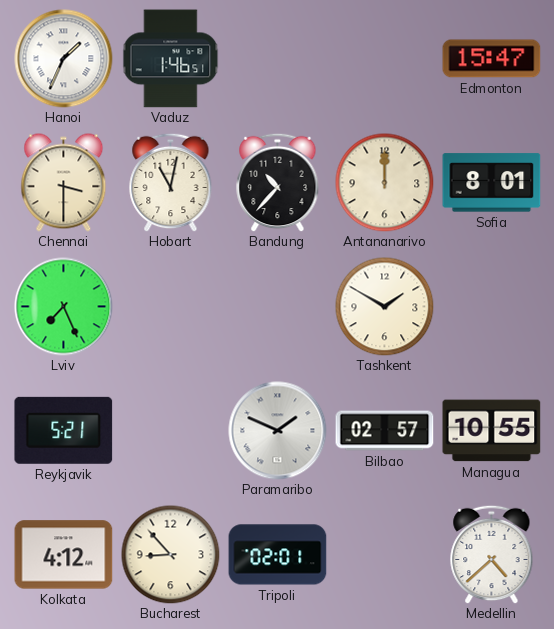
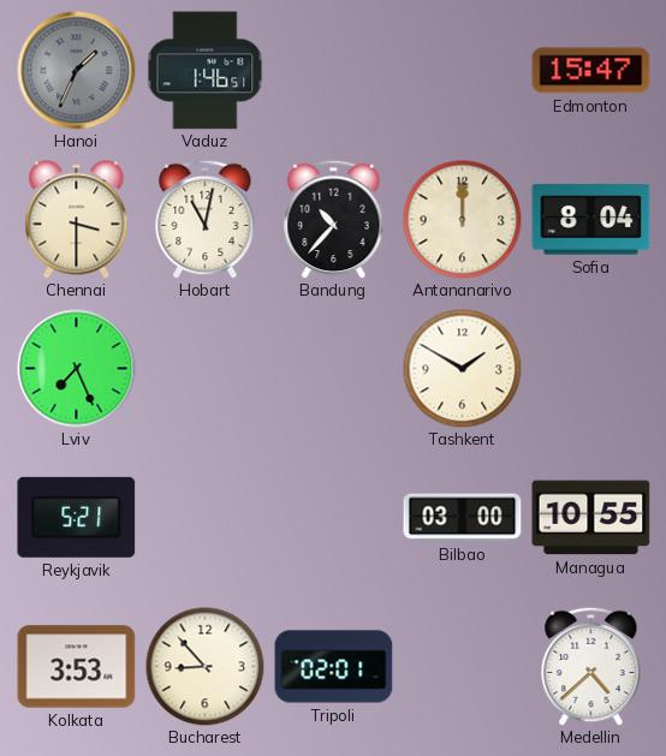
Hanoi dial: white -> grey (77, 71)
Sofia: 8:01 -> 8:04 (591, 220)
Paramaribo: 1:49 -> none (278, 431)
Bilbao: 02:57 -> 03:00 (463, 518)
Kolkata: 4:12 -> 3:53 (77, 667)
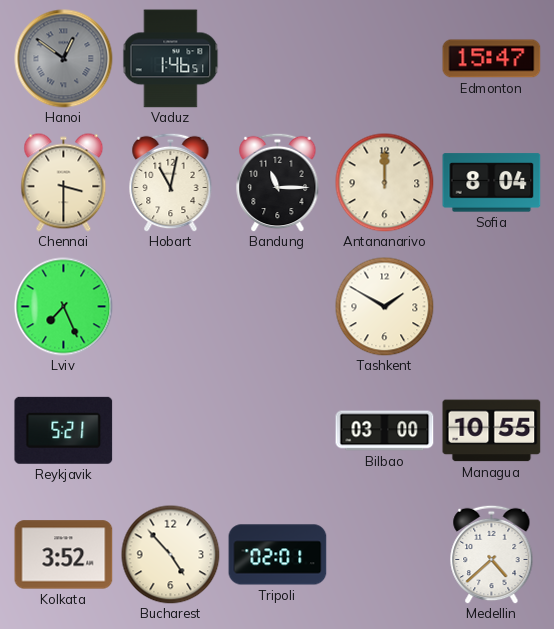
Hanoi: 1:34 -> 12:51 (64, 59)
Bandung: 10:37 -> 11:15 (278, 182)
Kolkata: 3:53 -> 3:52 (64, 555)
Bucharest: 8:53 -> 4:53 (171, 555)
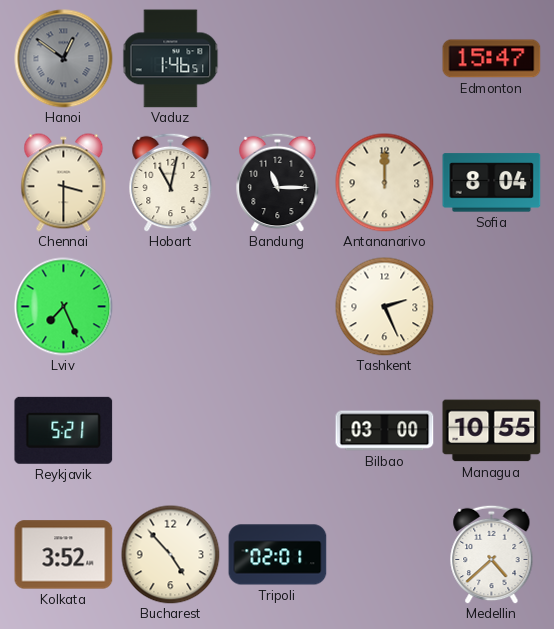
Tashkent: 1:50 -> 2:26 (385, 307)
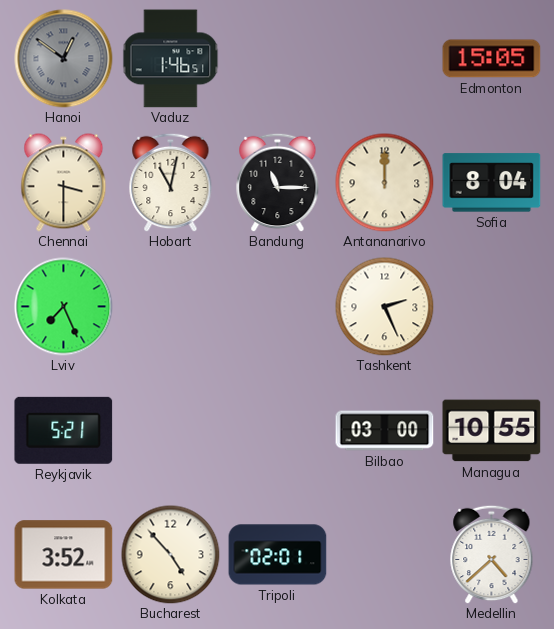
Edmonton: 15:47 -> 15:05 (492, 59)
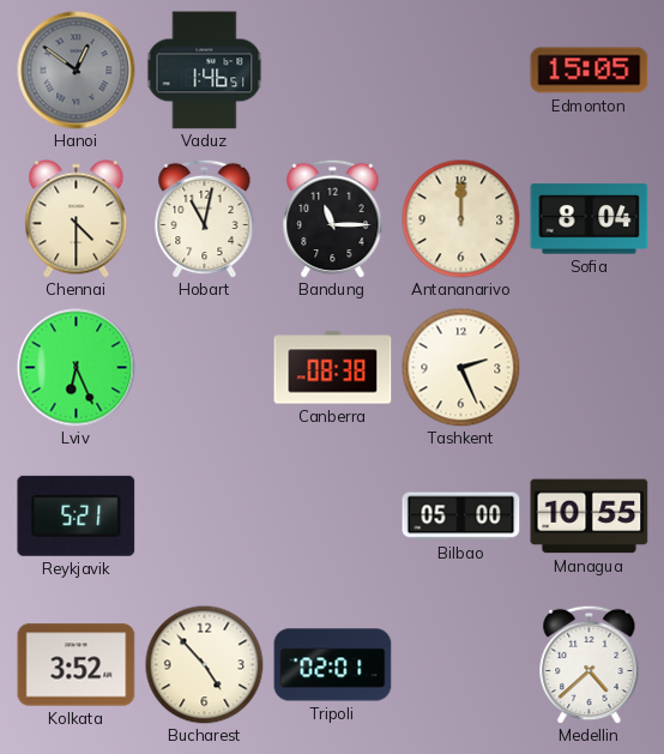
Chennai: 3:30 -> 4:30 (77, 219)
Lviv: 7:26 -> 6:26 (77, 368)
Canberra: none -> 08:38 (333, 368)
Bilbao: 03:00 -> 05:00 (461, 517)
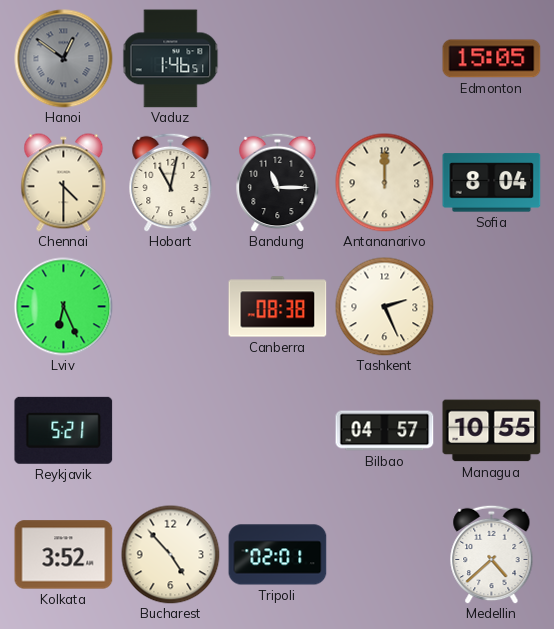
Bilbao: 05:00 -> 04:57 (385, 431)
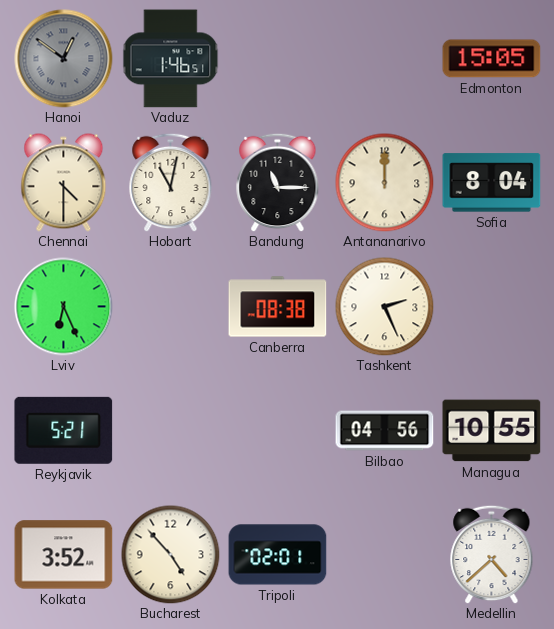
Bilbao: 04:57 -> 04:56 (385, 431)
